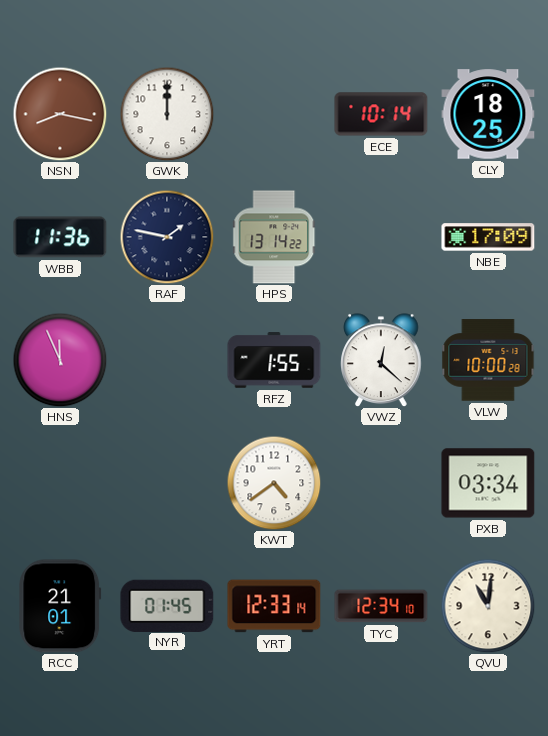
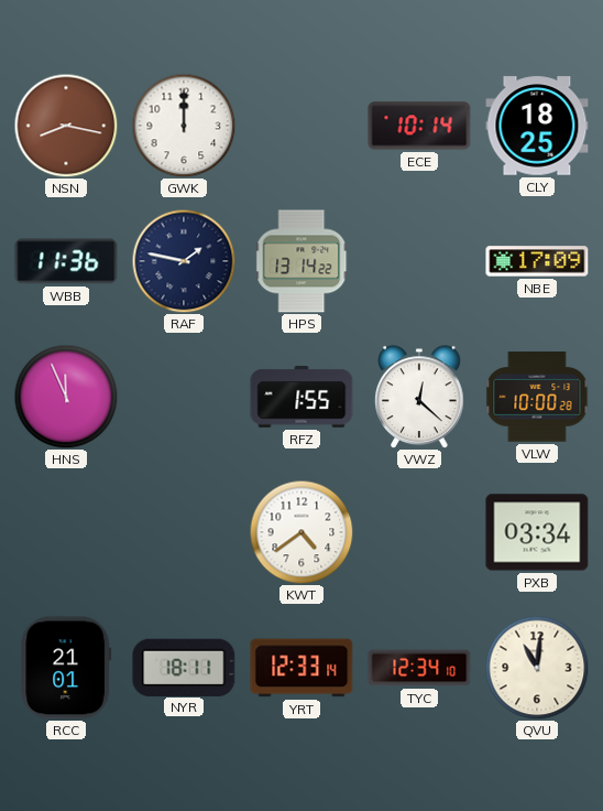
NYR: 01:45 -> 18:11 (184, 667)
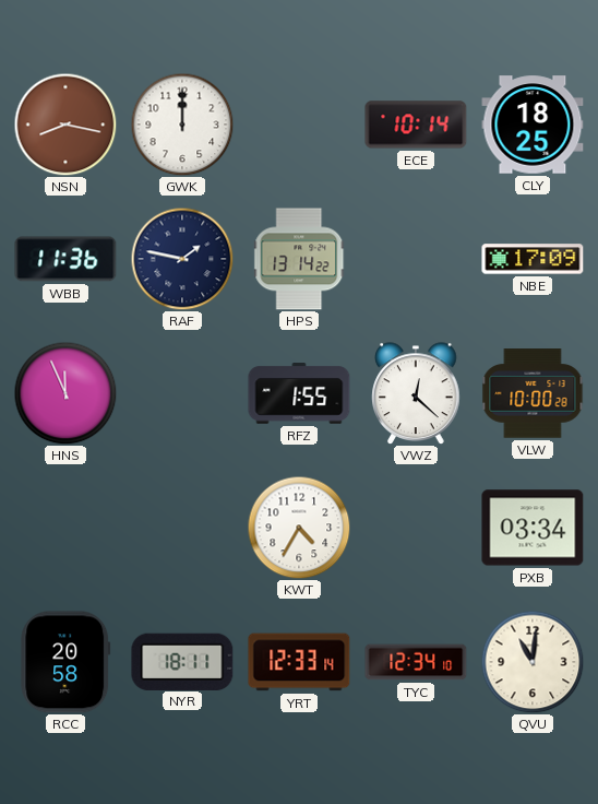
KWT: 4:39 -> 4:35 (299, 528)
RCC: 21:01 -> 20:58 (65, 662)
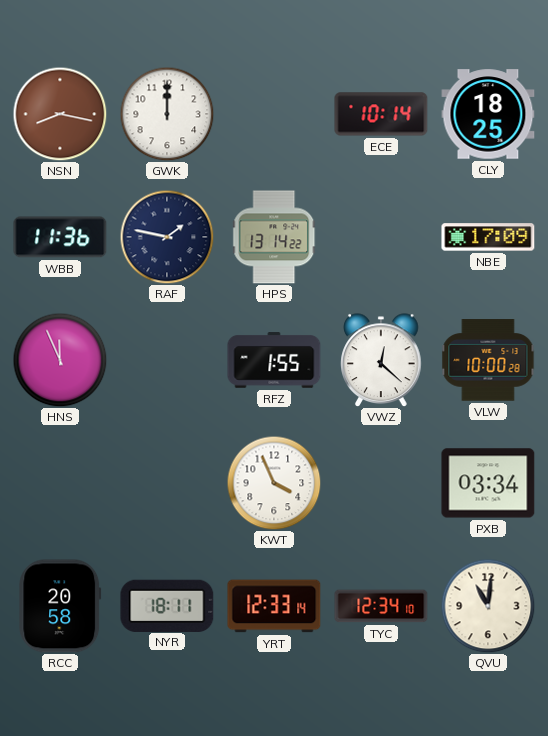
KWT: 4:35 -> 3:56 (274, 483)
